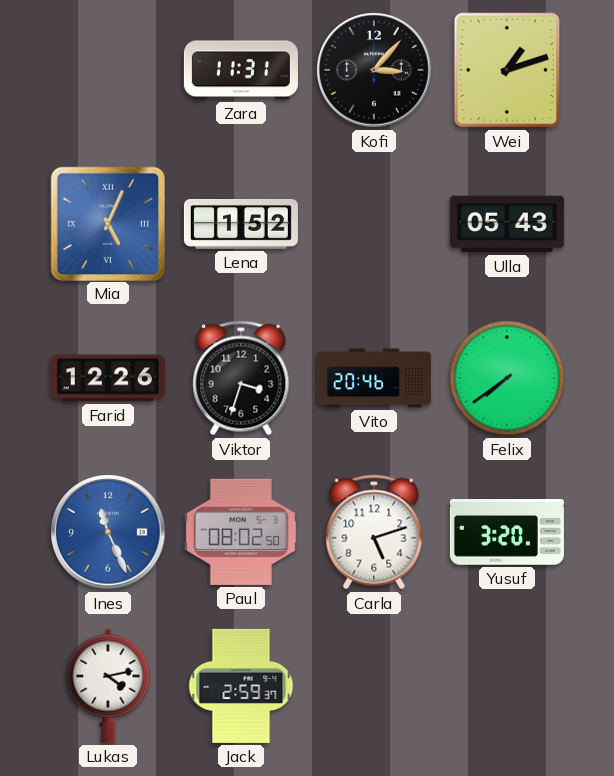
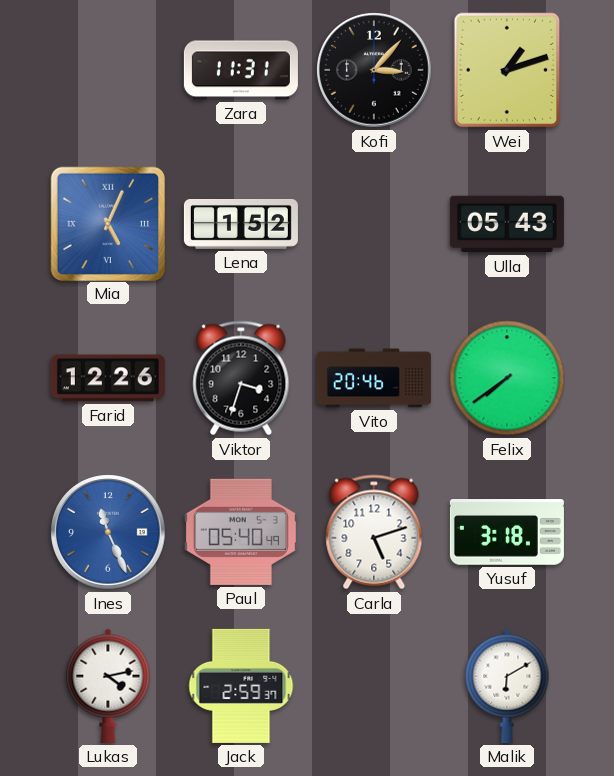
Paul: 08:02 -> 05:40 (241, 532)
Yusuf: 3:20 -> 3:18 (507, 532)
Malik: none -> 6:10 (507, 686)
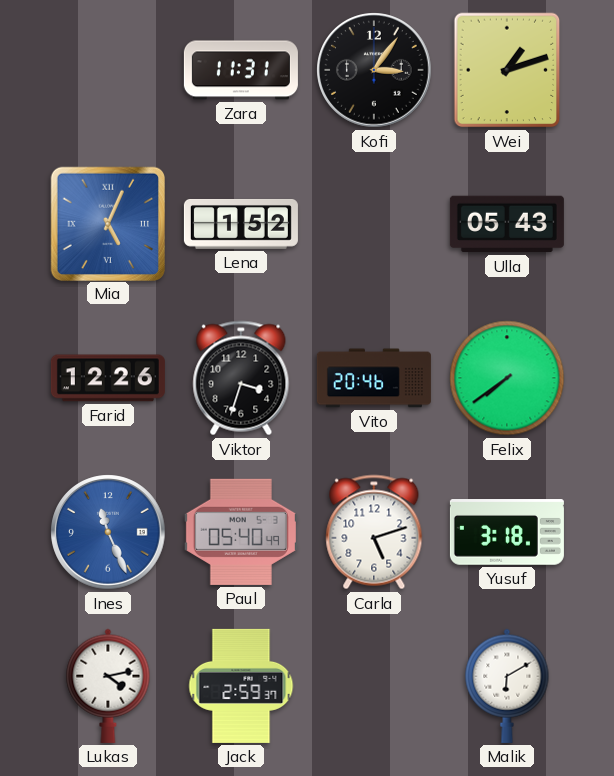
Kofi: 3:07 -> 3:06 (374, 70)
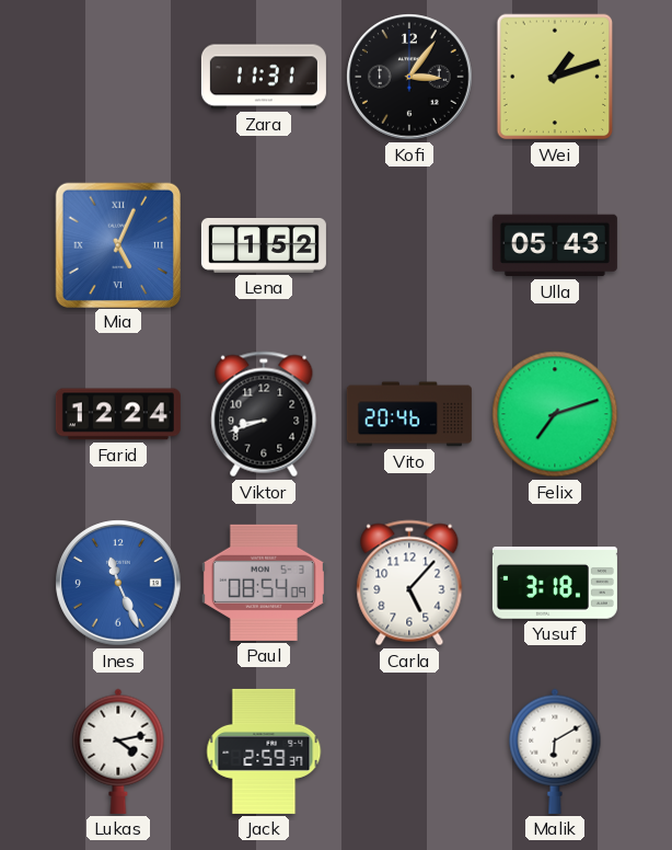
Farid: 12:26 -> 12:24 (118, 414)
Viktor: 3:33 -> 8:42 (264, 414)
Felix: 7:39 -> 7:12 (555, 414)
Paul: 05:40 -> 08:54 (264, 583)
Carla: 5:12 -> 5:07 (409, 583)
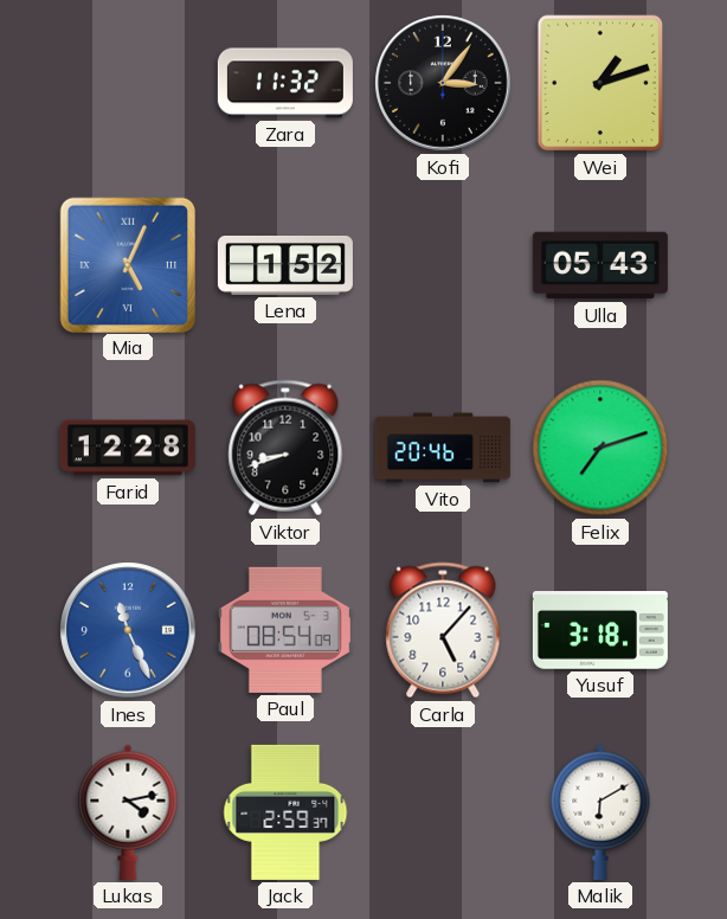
Zara: 11:31 -> 11:32 (285, 83)
Farid: 12:24 -> 12:28 (128, 448)
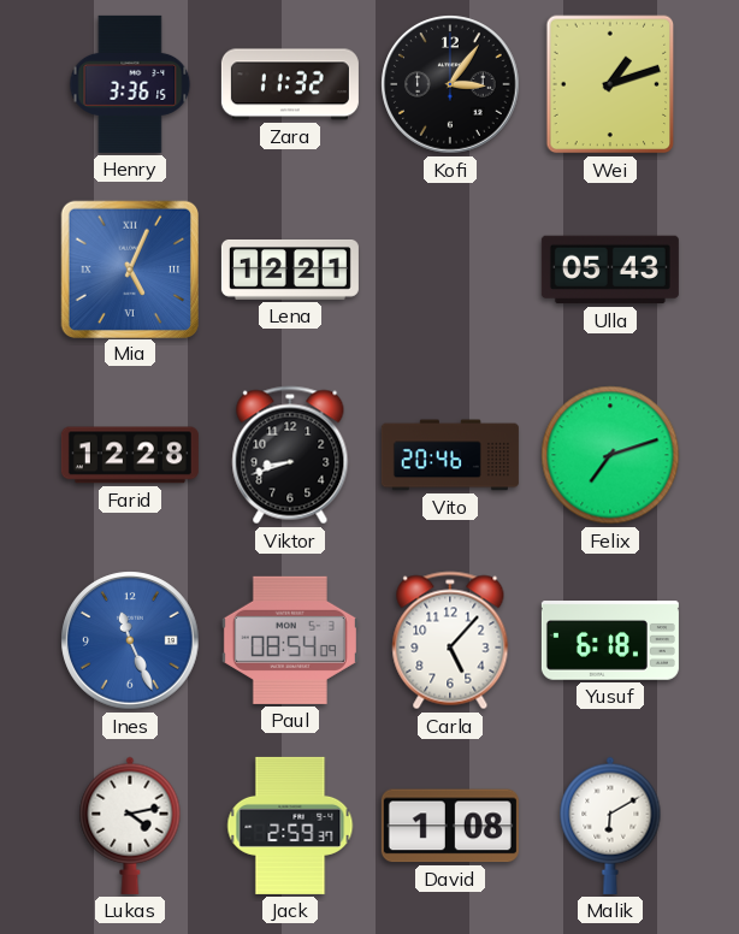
Henry: none -> 3:36 (130, 84)
Lena: 1:52 -> 12:21 (290, 271)
Yusuf: 3:18 -> 6:18 (610, 640)
David: none -> 1:08 (450, 826)
